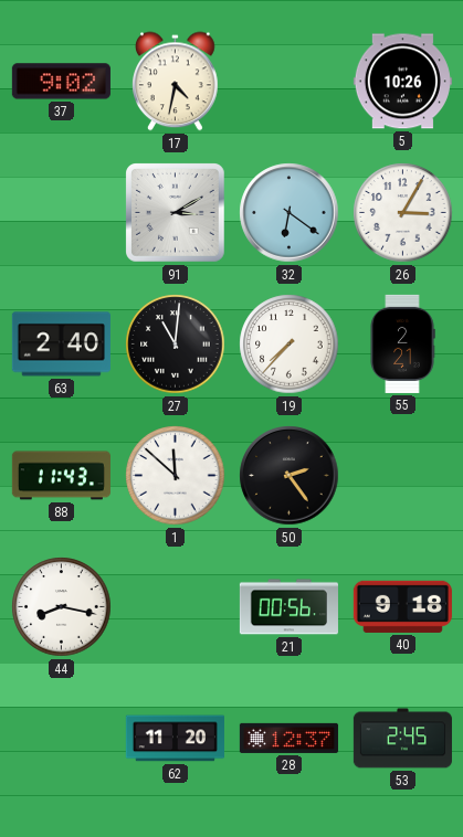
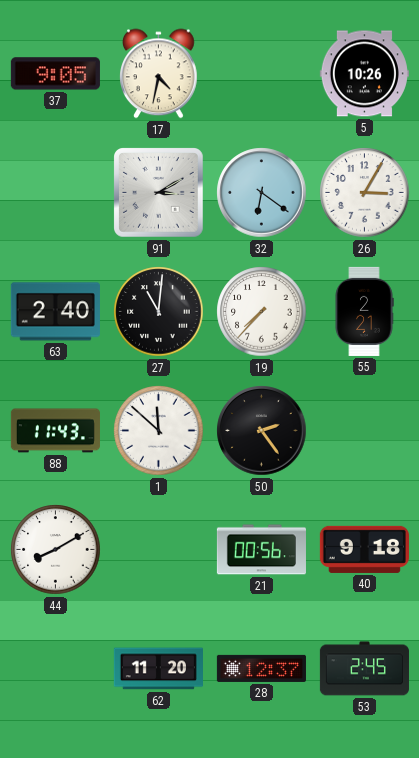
37: 9:02 -> 9:05 (55, 74)
44: 8:17 -> 8:10 (56, 550)
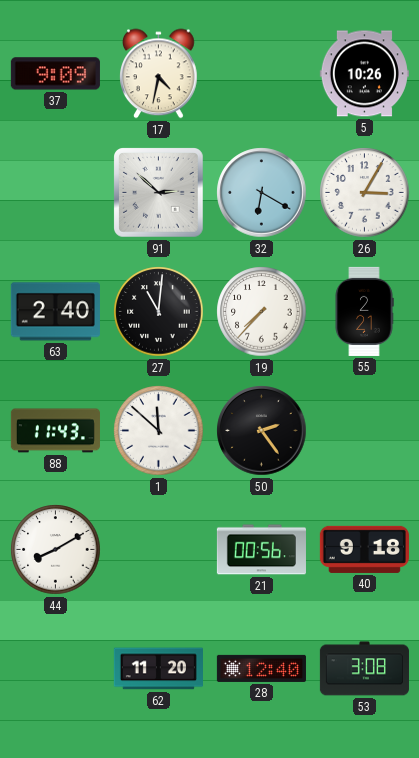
37: 9:05 -> 9:09 (55, 74)
91: 3:10 -> 2:52 (159, 193)
32: 6:21 -> 6:20 (262, 193)
28: 12:37 -> 12:40 (261, 668)
53: 2:45 -> 3:08 (364, 669)
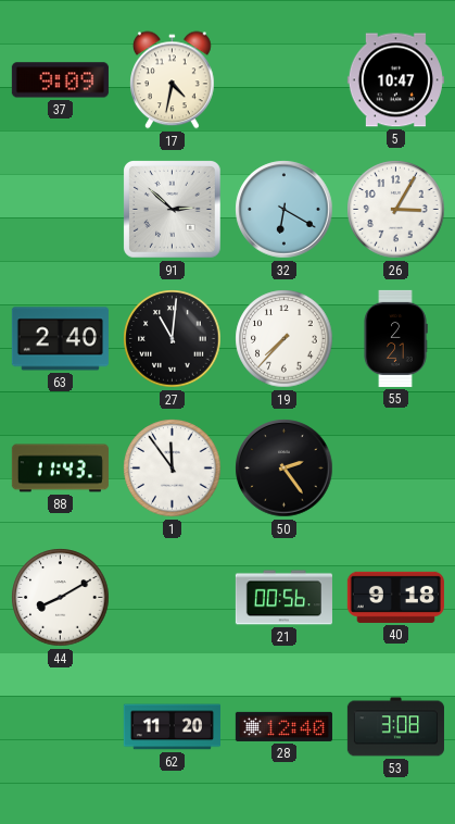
5: 10:26 -> 10:47 (395, 80)
1: 11:52 -> 11:54 (173, 469)
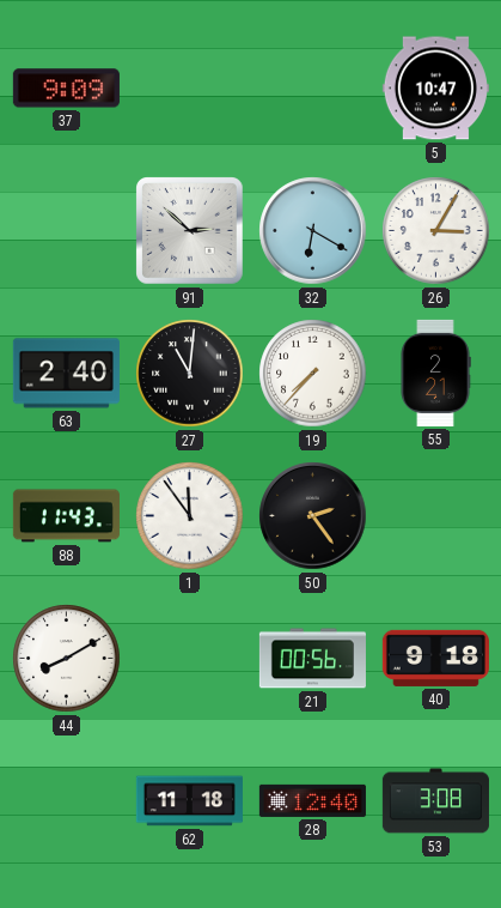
17: 4:32 -> none (173, 80)
62: 11:20 -> 11:18 (189, 801)
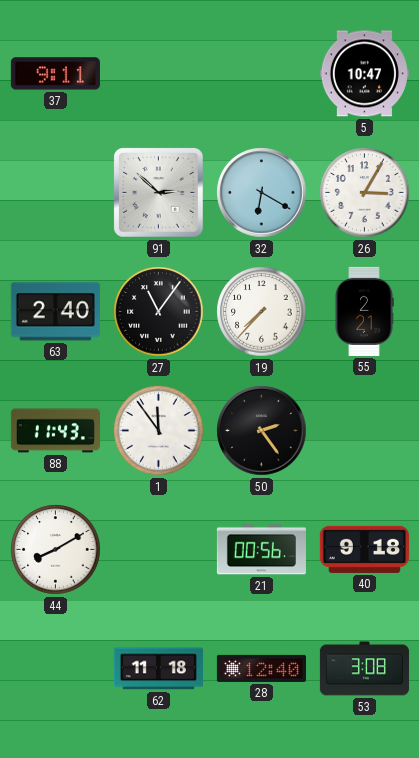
37: 9:09 -> 9:11 (55, 74)
27: 11:01 -> 11:06 (159, 312)
